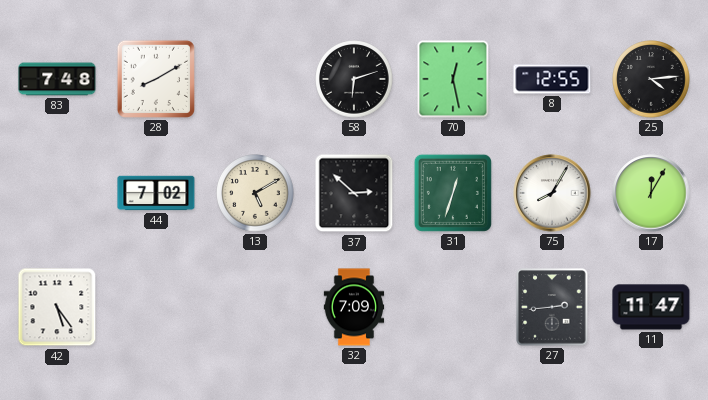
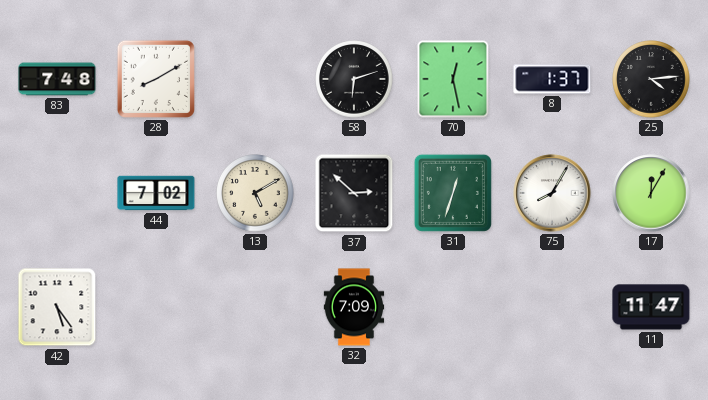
8: 12:55 -> 1:37 (552, 79)
27: 2:44 -> none (552, 307)
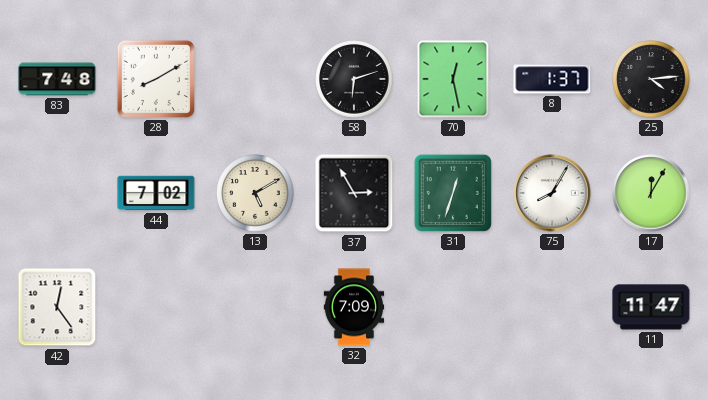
37: 2:52 -> 2:55 (354, 193)
42: 5:24 -> 12:24 (57, 307)
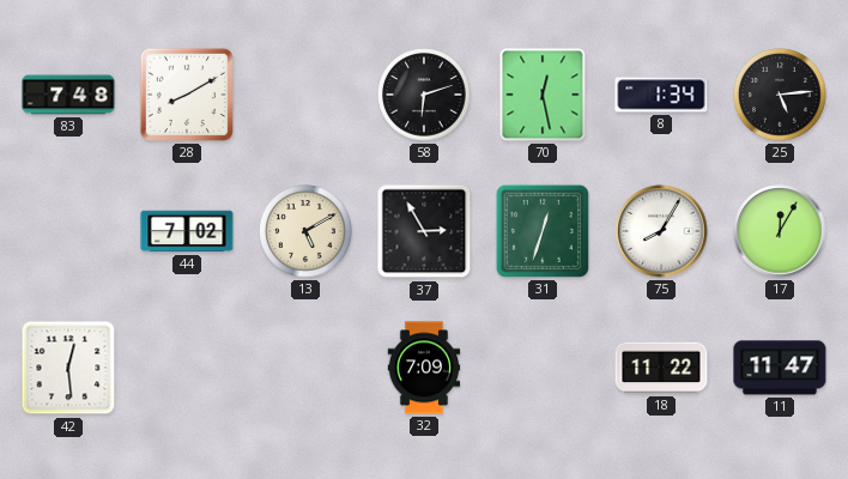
8: 1:37 -> 1:34 (661, 95)
25: 4:14 -> 5:14 (780, 95)
42: 12:24 -> 12:29 (68, 368)
18: none -> 11:22 (661, 368)
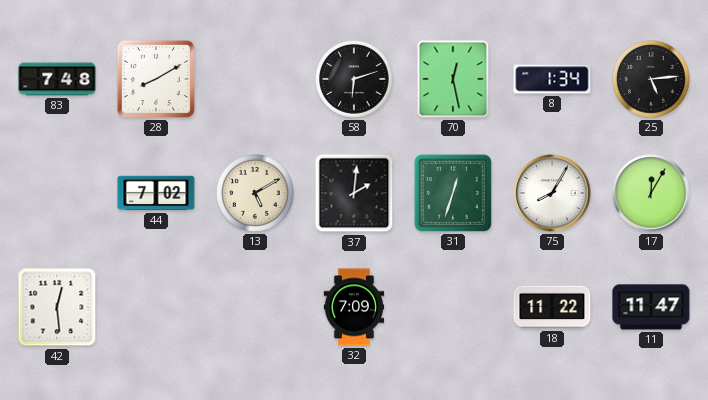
37: 2:55 -> 2:01 (354, 193)
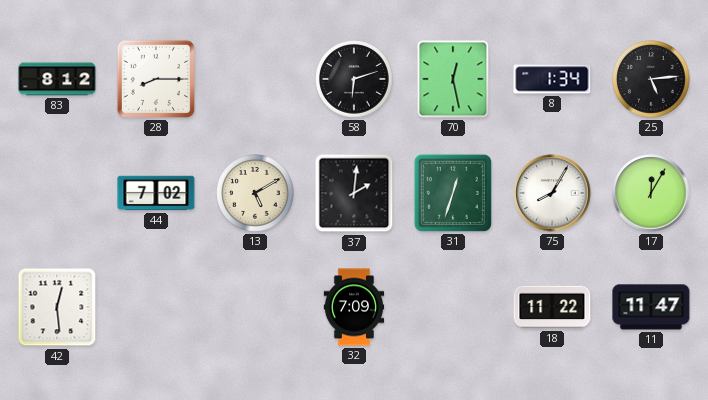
83: 7:48 -> 8:12 (57, 79)
28: 8:10 -> 8:15 (156, 79)
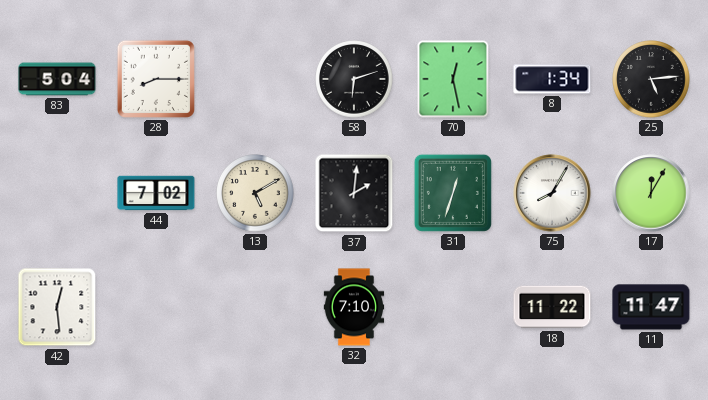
83: 8:12 -> 5:04 (57, 79)
32: 7:09 -> 7:10 (354, 307)
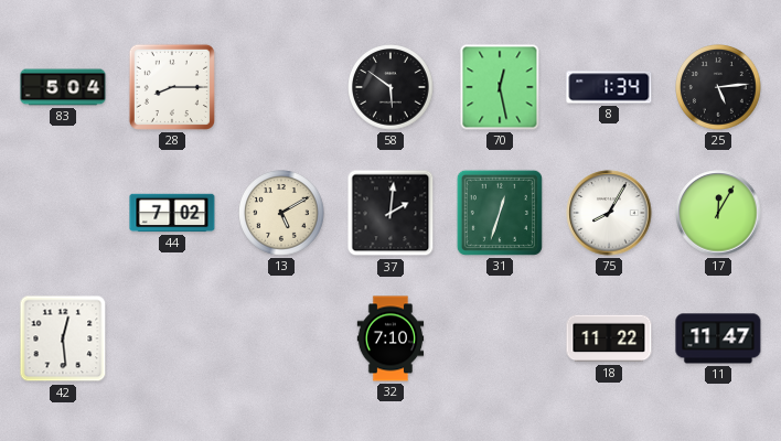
58: 6:12 -> 5:51 (390, 87)
